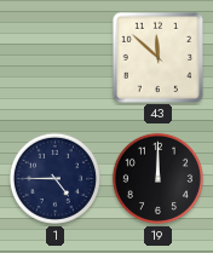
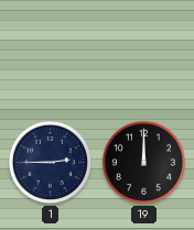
43: 11:52 -> none (157, 57)
1: 4:45 -> 2:45 (50, 162)
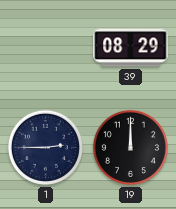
39: none -> 08:29 (131, 48)
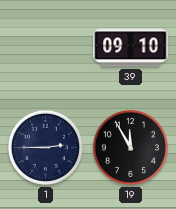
39: 08:29 -> 09:10 (131, 48)
19: 12:00 -> 11:55 (130, 147)
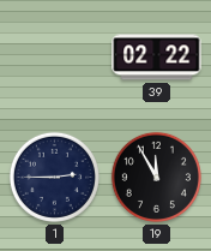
39: 09:10 -> 02:22 (157, 58)
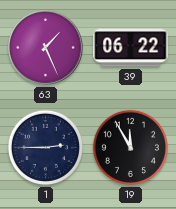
63: none -> 1:26 (46, 48)
39: 02:22 -> 06:22 (131, 48)
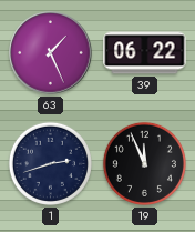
1: 2:45 -> 2:42 (50, 163)
19: 11:55 -> 11:56 (144, 163)
